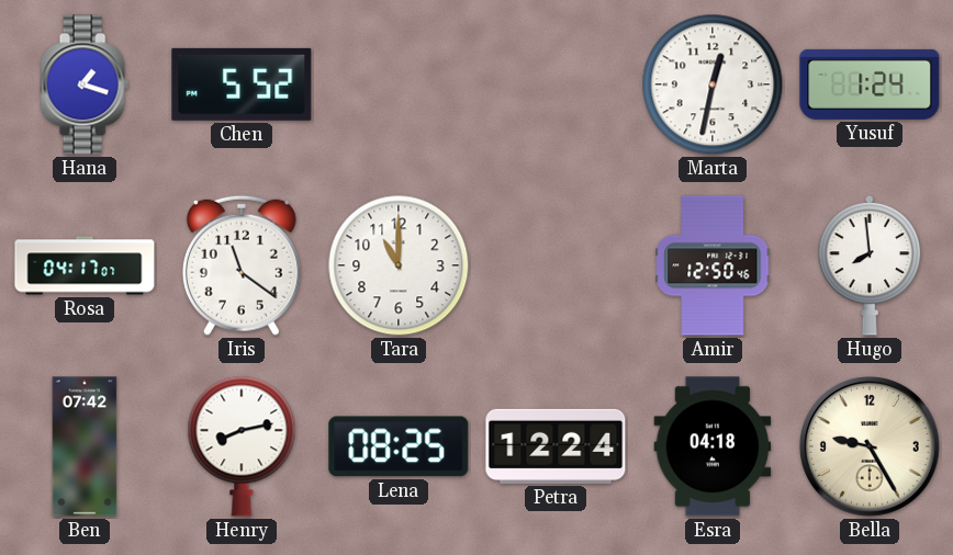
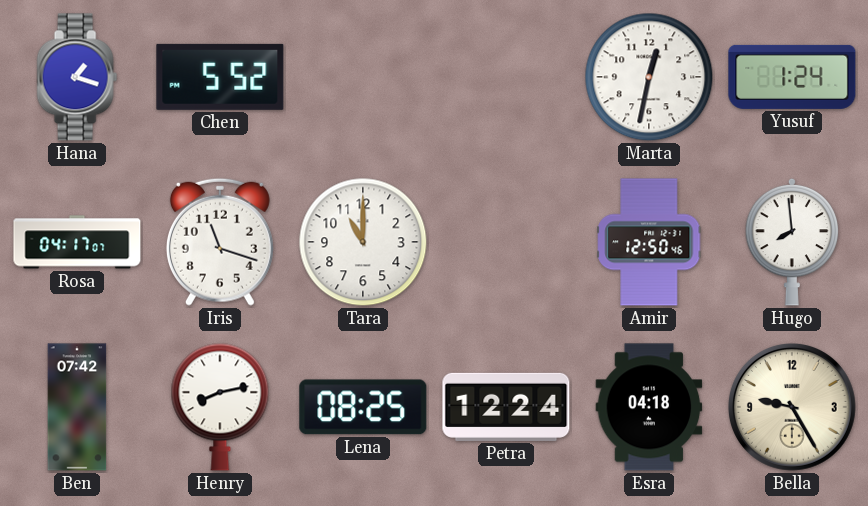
Iris: 11:21 -> 11:18 (220, 242)
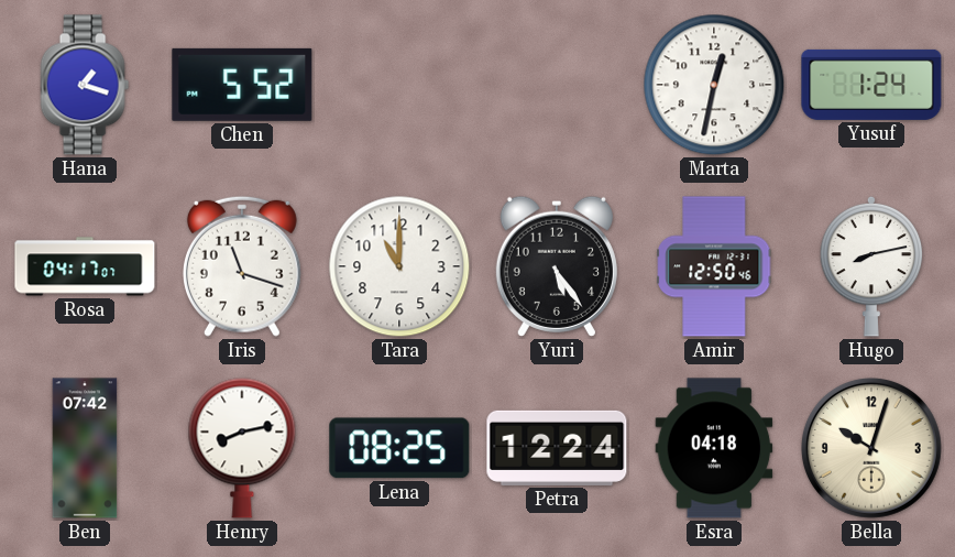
Yuri: none -> 5:24 (557, 266)
Hugo: 7:59 -> 8:13 (871, 266)
Bella: 9:25 -> 10:03 (871, 448)
